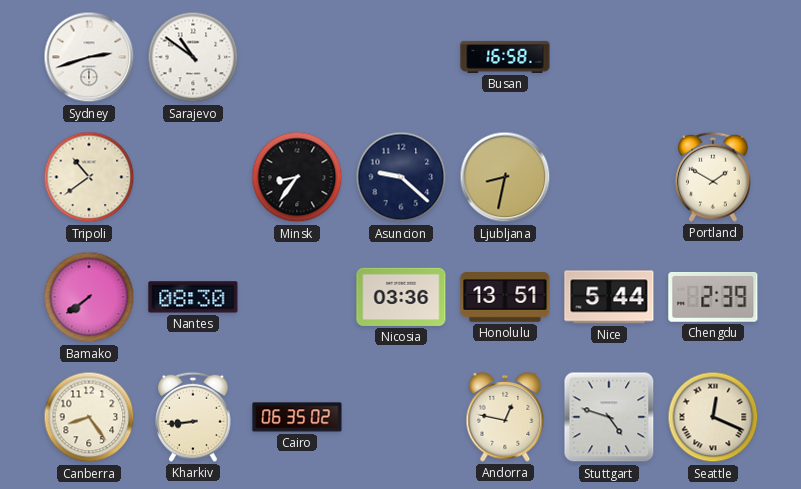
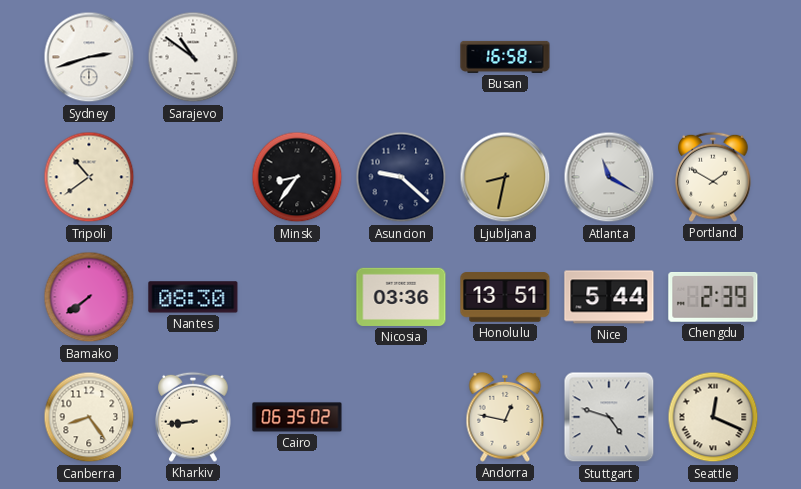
Atlanta: none -> 11:20 (609, 177)
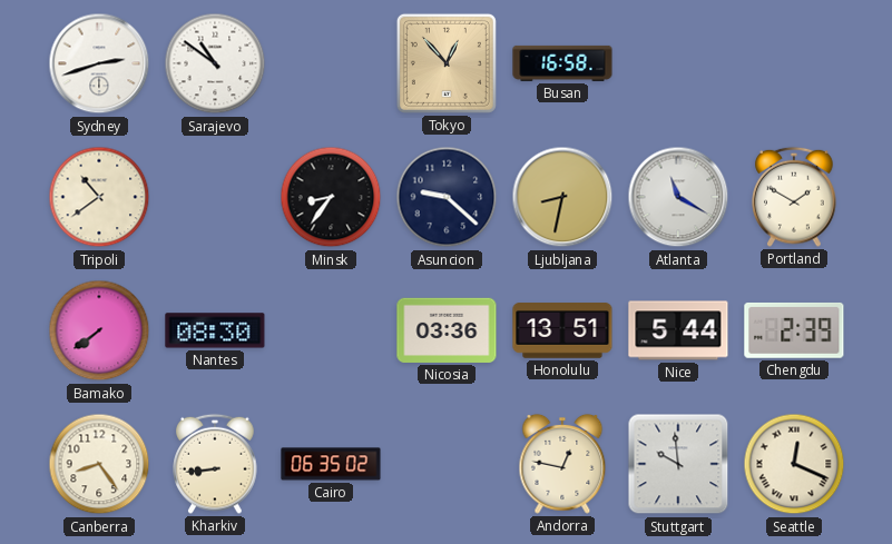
Tokyo: none -> 12:53 (447, 63)
Stuttgart: 4:48 -> 9:59 (678, 464)
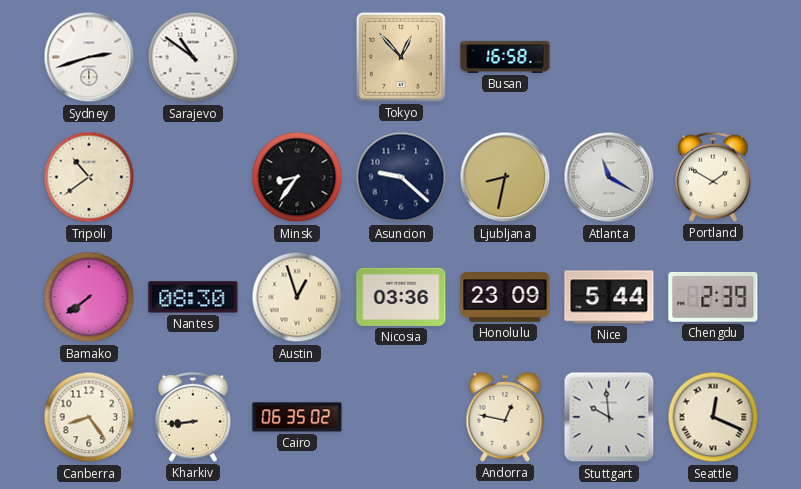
Austin: none -> 12:57 (297, 297)
Honolulu: 13:51 -> 23:09 (505, 297)
